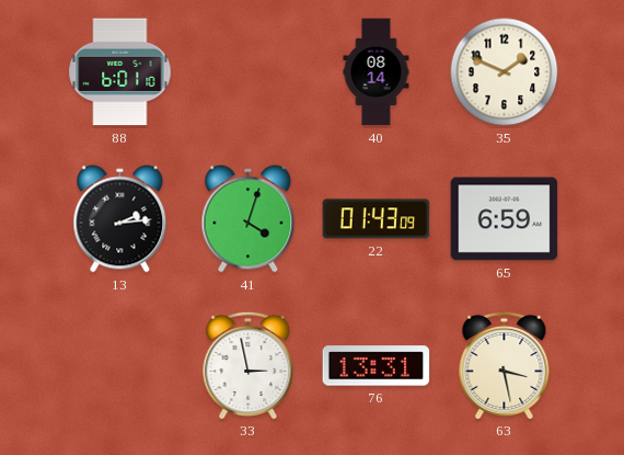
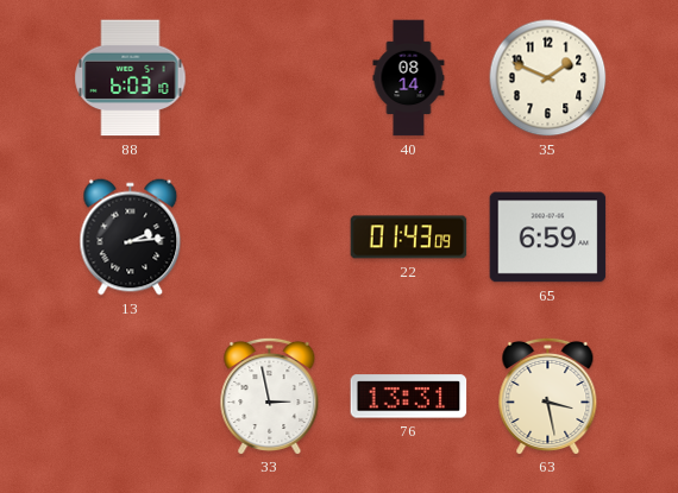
88: 6:01 -> 6:03 (131, 78)
41: 4:03 -> none (249, 219)
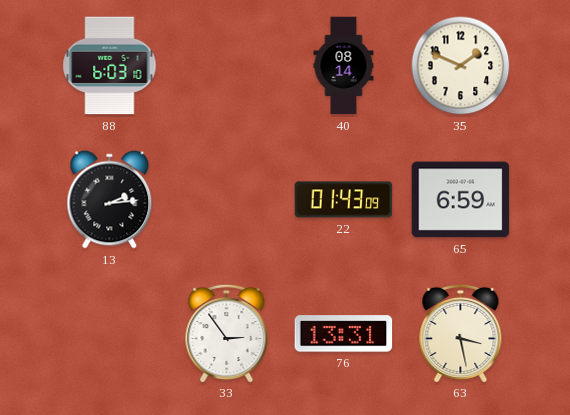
33: 2:58 -> 2:54 (227, 333)
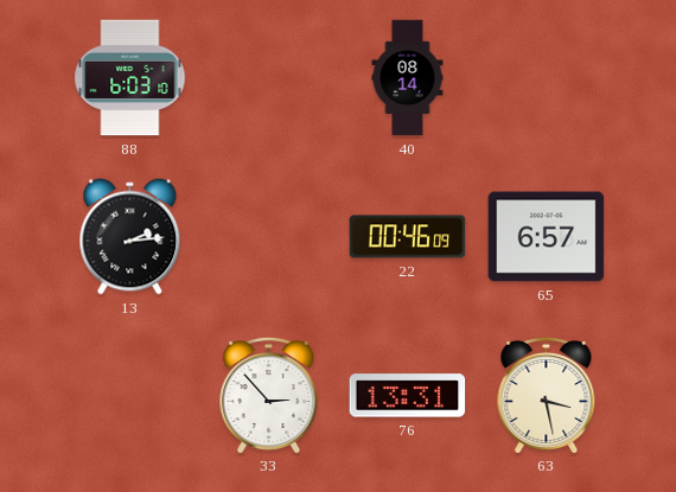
35: 1:49 -> none (461, 66)
22: 01:43 -> 00:46 (408, 237)
65: 6:59 -> 6:57 (547, 237)
33: 2:54 -> 2:53 (269, 395)
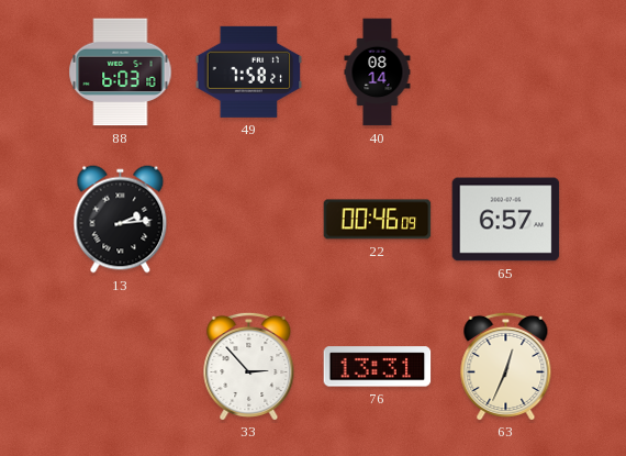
49: none -> 7:58 (249, 71)
63: 3:28 -> 12:34 (506, 366)
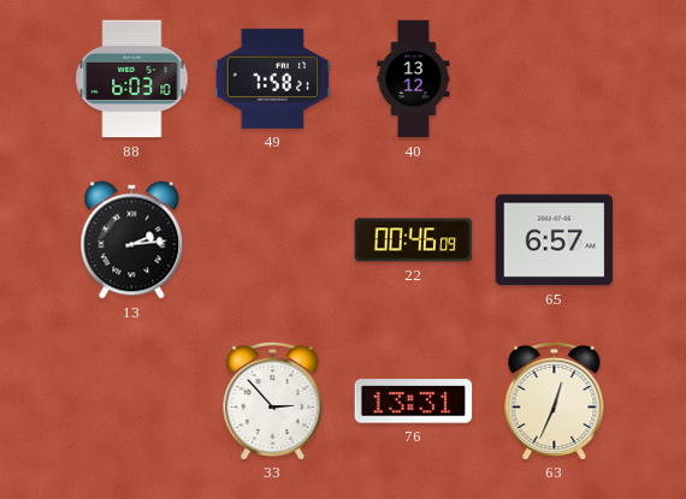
40: 08:14 -> 13:12 (414, 79)
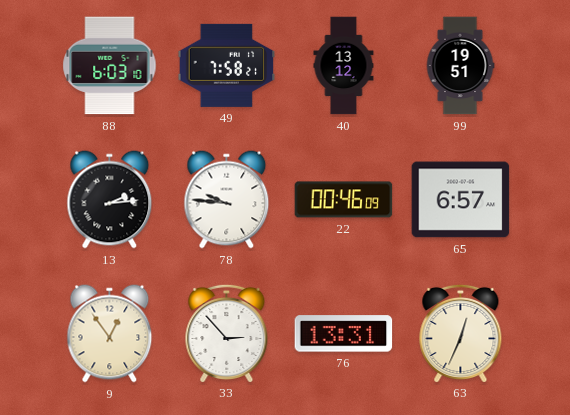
99: none -> 19:51 (460, 66)
78: none -> 9:46 (227, 200)
9: none -> 12:54 (110, 334)
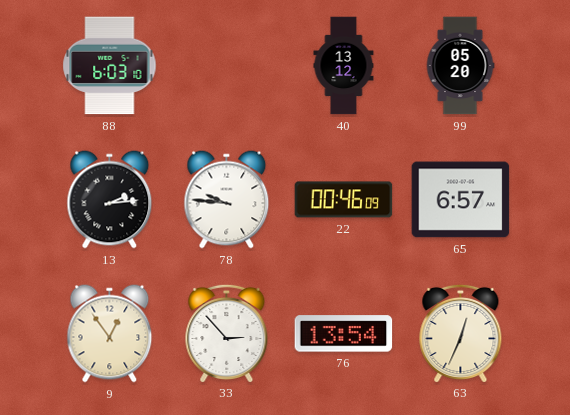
49: 7:58 -> none (227, 65)
99: 19:51 -> 05:20 (460, 66)
76: 13:31 -> 13:54 (344, 334)
